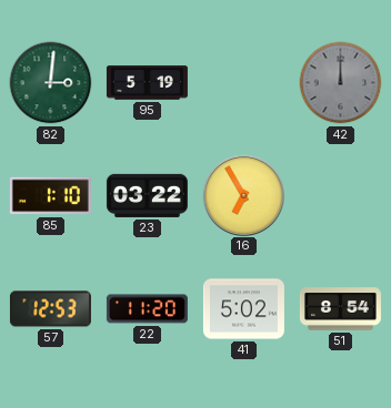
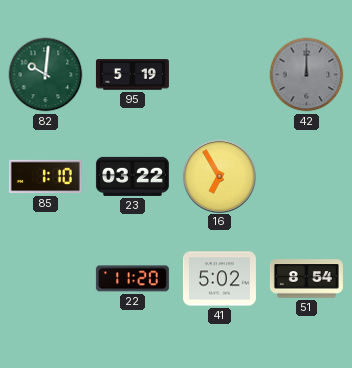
82: 3:01 -> 10:01 (46, 75)
57: 12:53 -> none (50, 309)
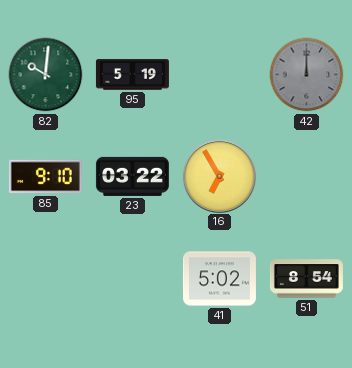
85: 1:10 -> 9:10 (45, 177)
22: 11:20 -> none (132, 279)
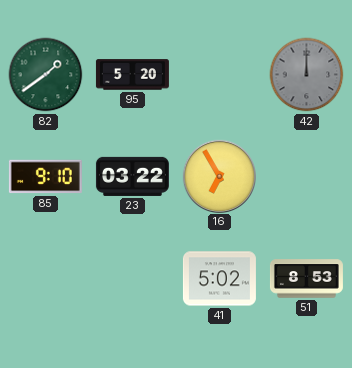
82: 10:01 -> 1:39 (46, 75)
95: 5:19 -> 5:20 (132, 75)
51: 8:54 -> 8:53 (306, 279)
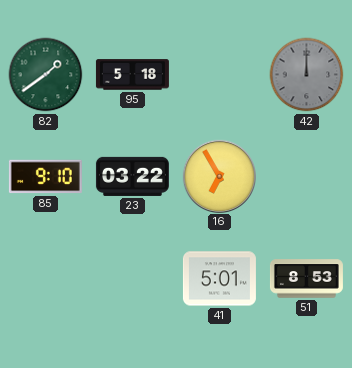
95: 5:20 -> 5:18 (132, 75)
41: 5:02 -> 5:01 (219, 279)
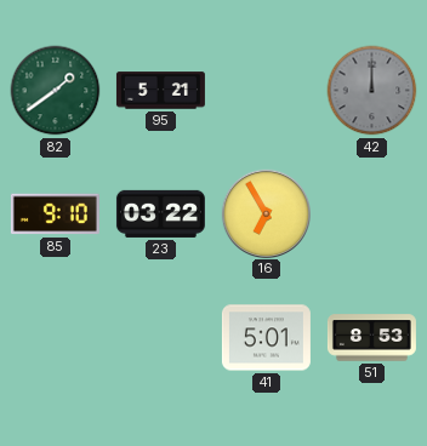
95: 5:18 -> 5:21 (160, 91)
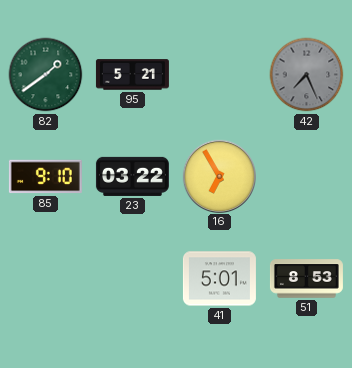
42: 12:00 -> 7:26 (307, 75)
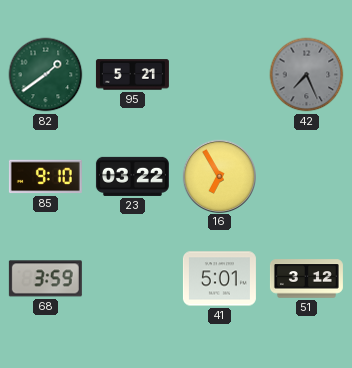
68: none -> 3:59 (45, 279)
51: 8:53 -> 3:12 (306, 279)
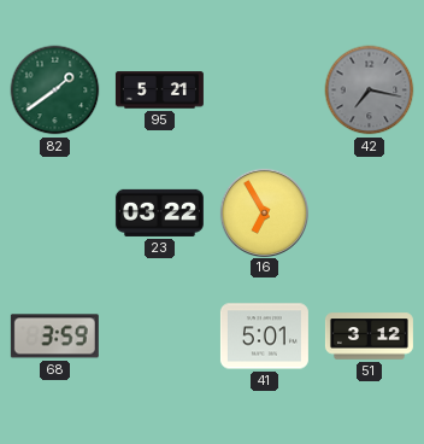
42: 7:26 -> 7:17 (370, 90)
85: 9:10 -> none (45, 177)
